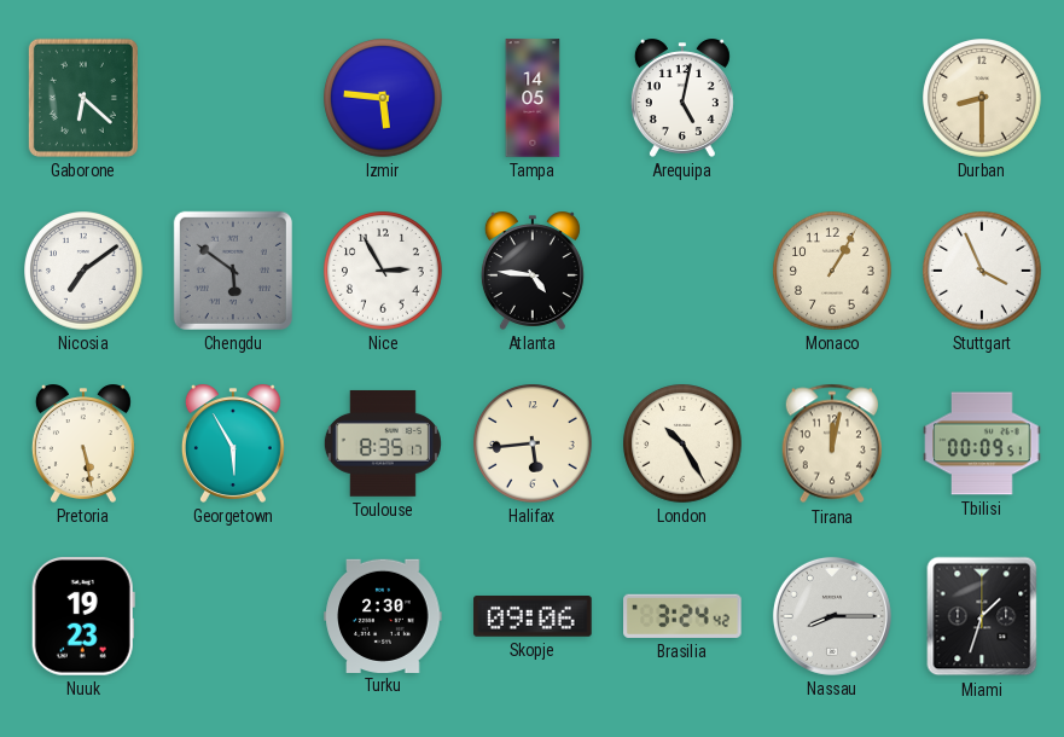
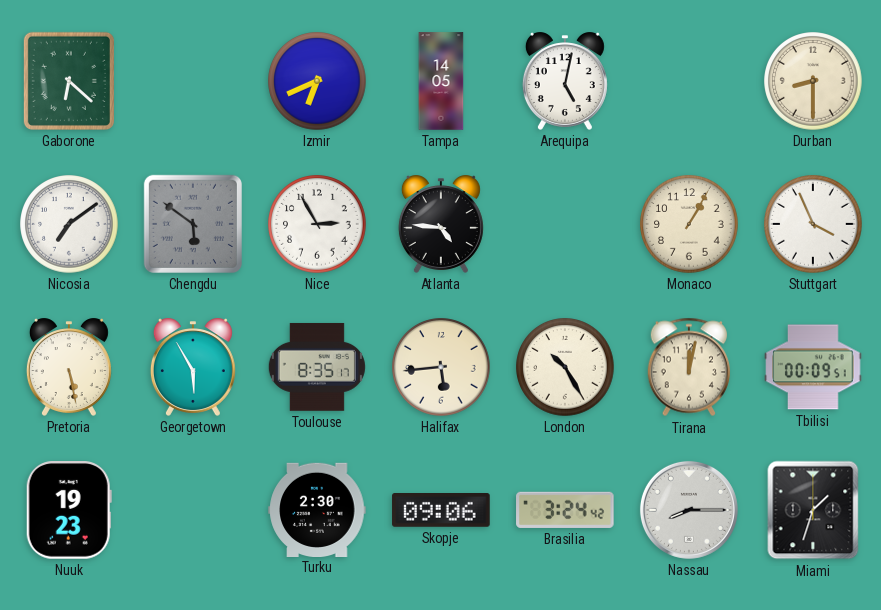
Izmir: 5:46 -> 6:41 (317, 81)
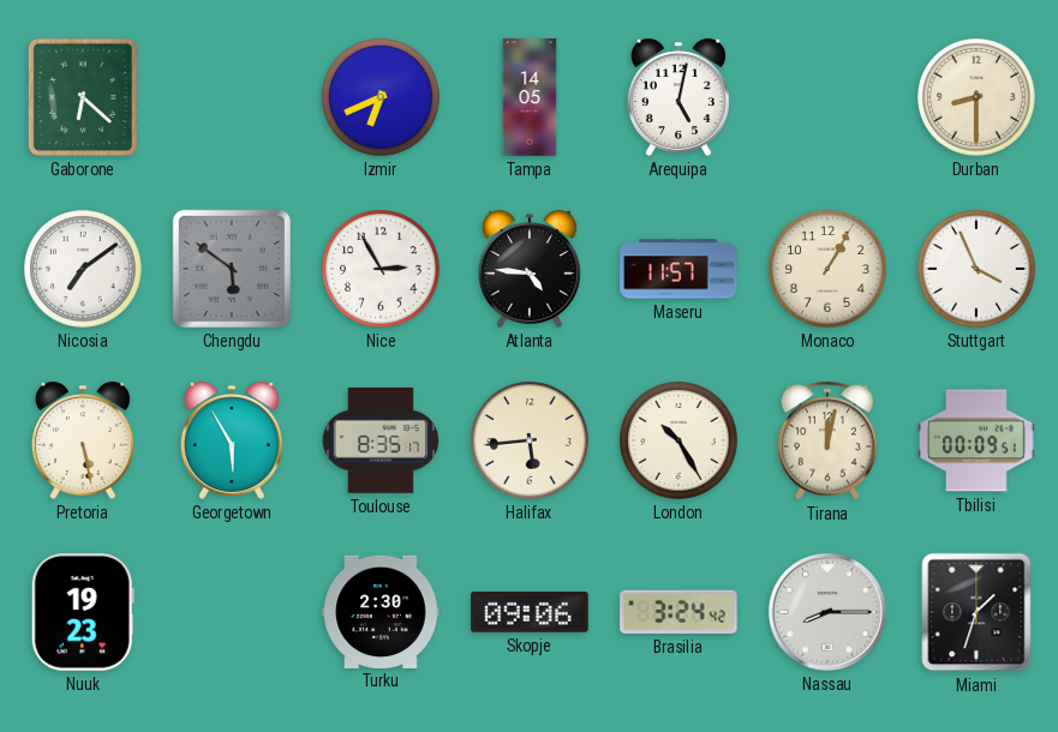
Maseru: none -> 11:57 (679, 269)
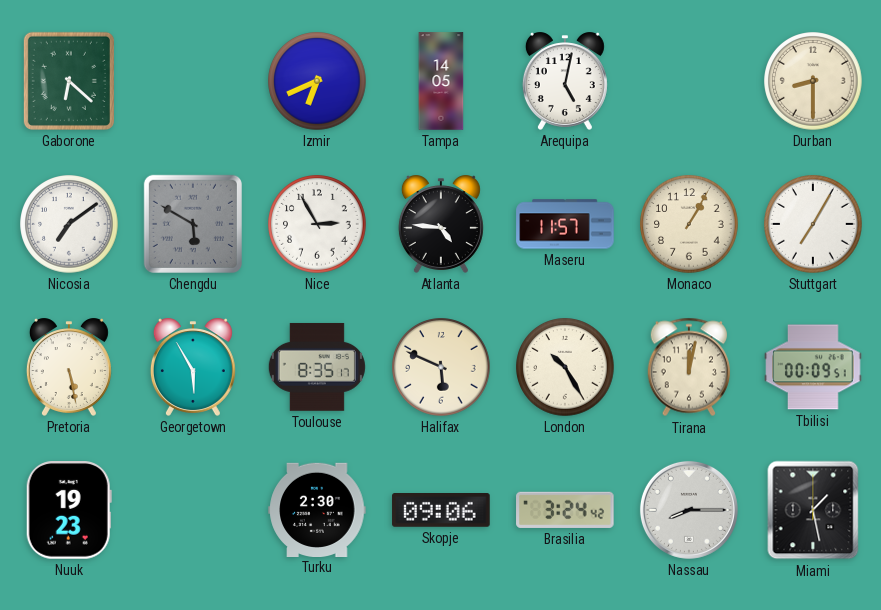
Chengdu: 5:51 -> 5:50 (193, 224)
Stuttgart: 3:56 -> 7:05 (813, 224)
Halifax: 5:44 -> 5:49 (441, 367)
Miami: 1:33 -> 1:28 (813, 510)
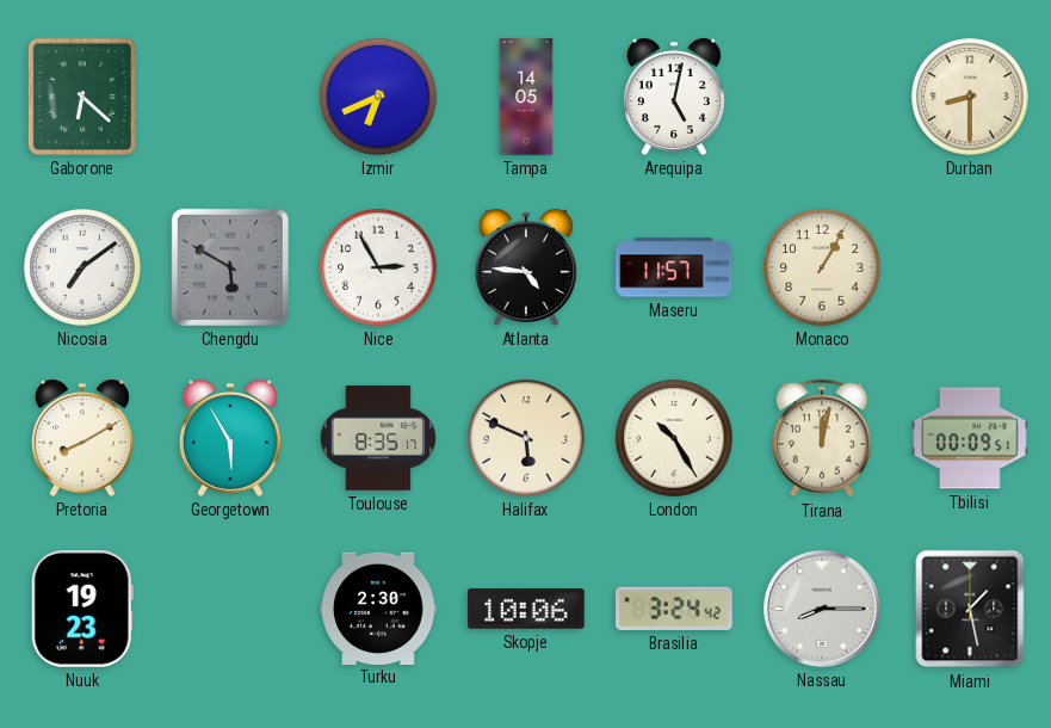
Stuttgart: 7:05 -> none (813, 224)
Pretoria: 5:28 -> 8:10 (82, 438)
Skopje: 09:06 -> 10:06 (526, 610)
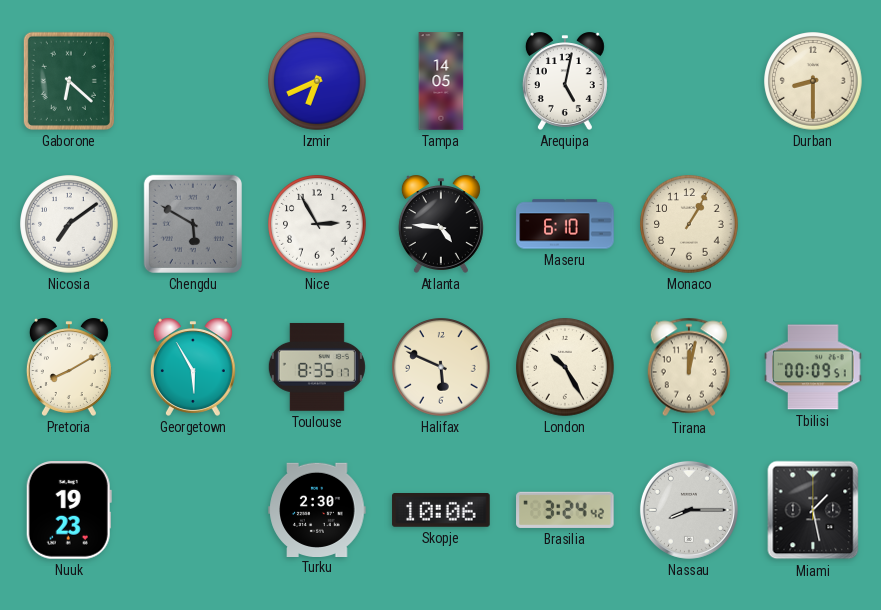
Maseru: 11:57 -> 6:10 (565, 224)
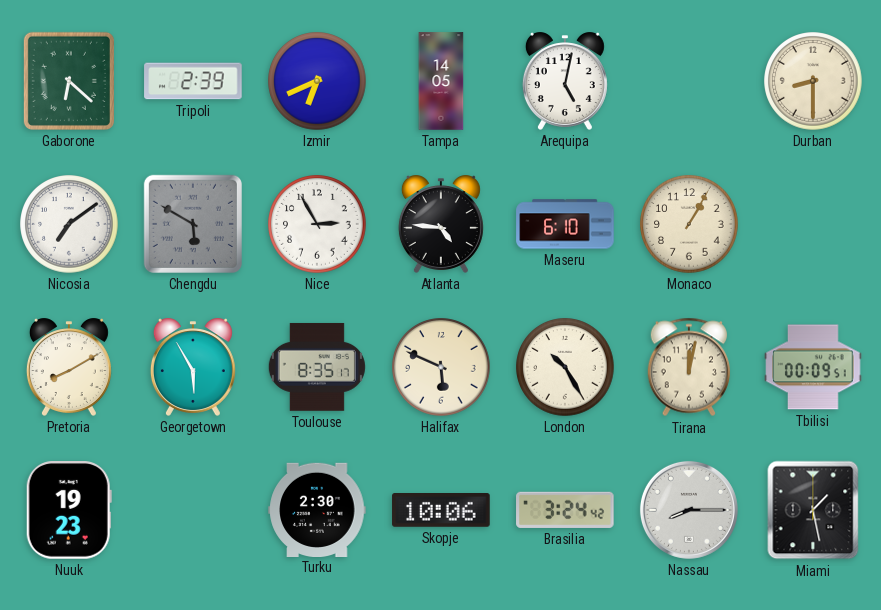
Tripoli: none -> 2:39 (193, 81)
